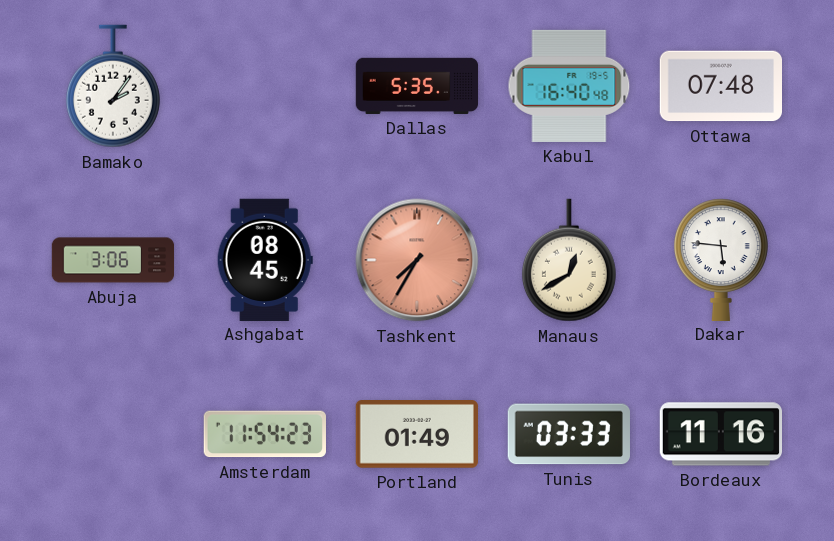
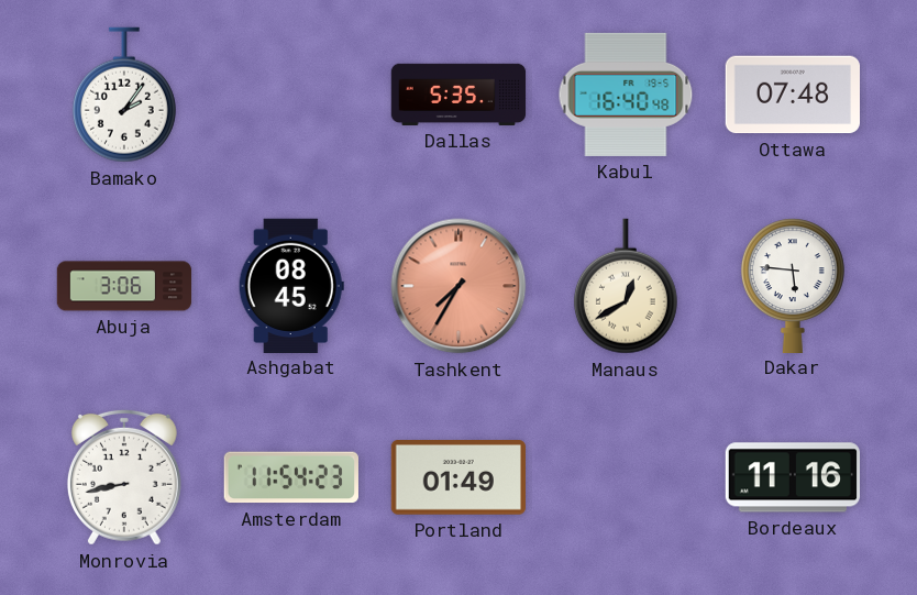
Monrovia: none -> 8:43 (124, 477)
Tunis: 03:33 -> none (569, 434)
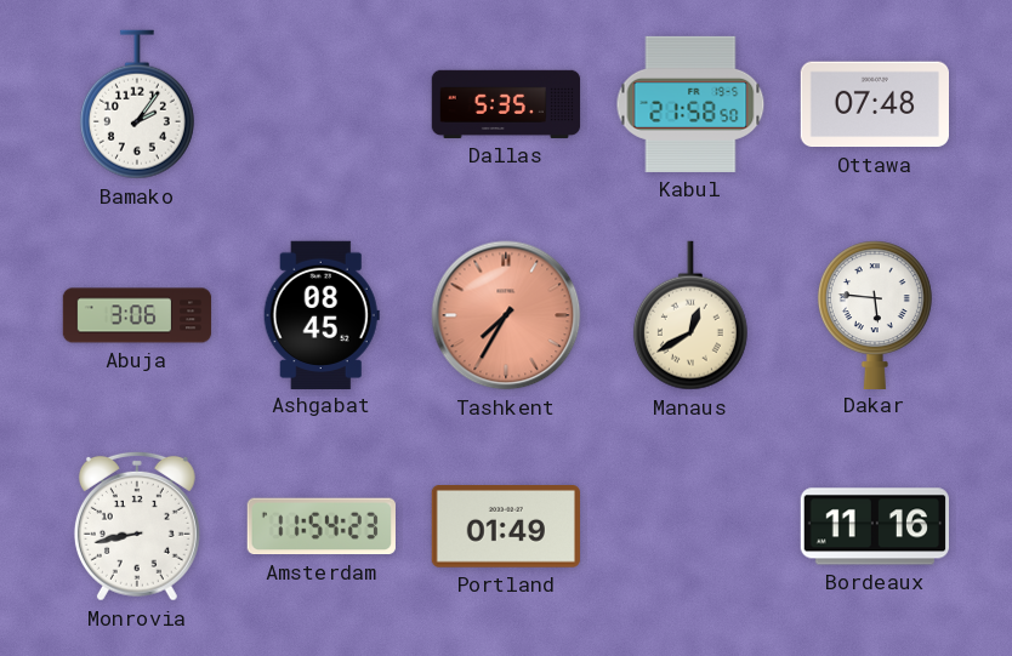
Kabul: 16:40 -> 21:58 (690, 104)
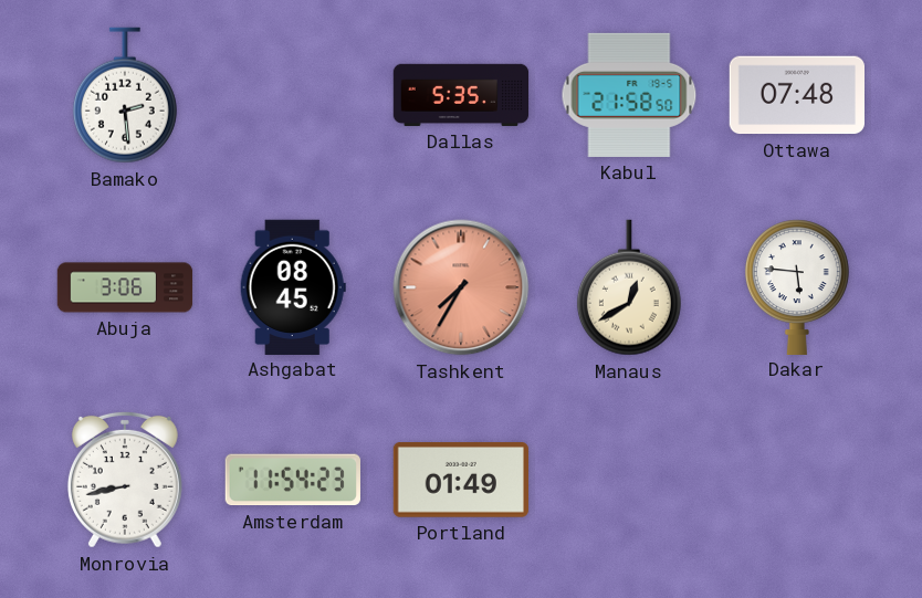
Bamako: 2:06 -> 2:29 (125, 95)
Bordeaux: 11:16 -> none (874, 526)
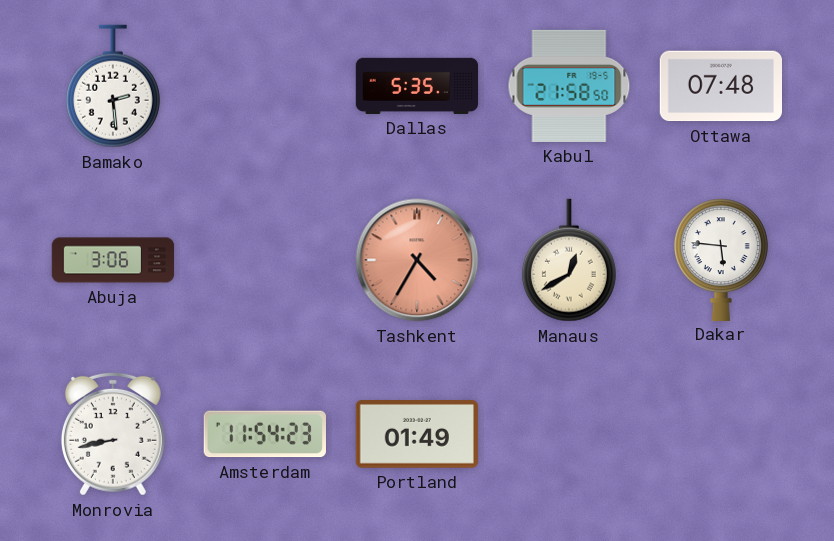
Ashgabat: 08:45 -> none (293, 286)
Tashkent: 7:35 -> 4:35 (417, 260)
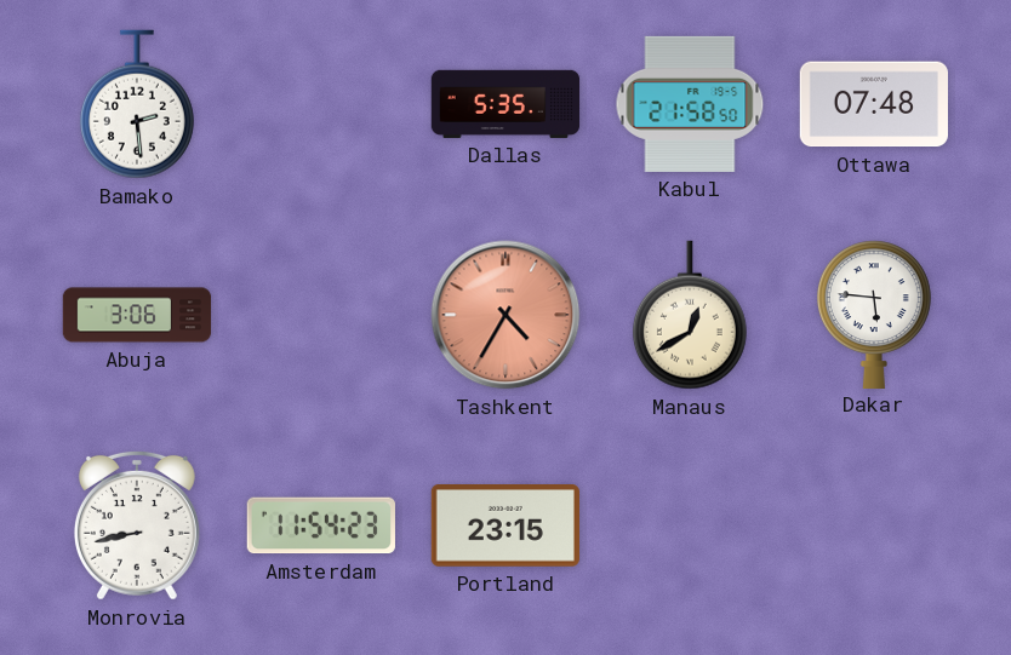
Portland: 01:49 -> 23:15 (505, 527)
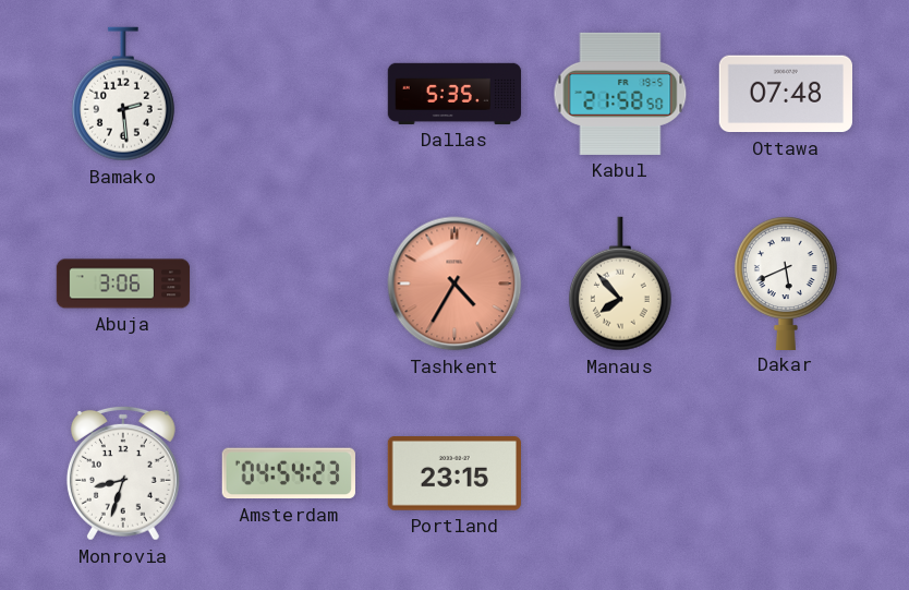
Manaus: 12:40 -> 7:53 (620, 284)
Dakar: 5:46 -> 5:41 (786, 282)
Monrovia: 8:43 -> 8:33 (123, 473)
Amsterdam: 11:54 -> 04:54 (289, 473)
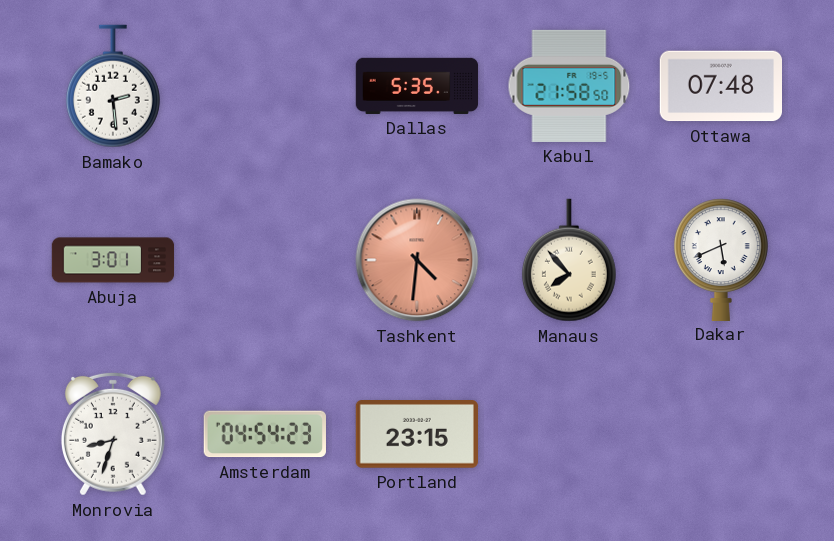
Abuja: 3:06 -> 3:01 (113, 260)
Tashkent: 4:35 -> 4:31 (417, 260)
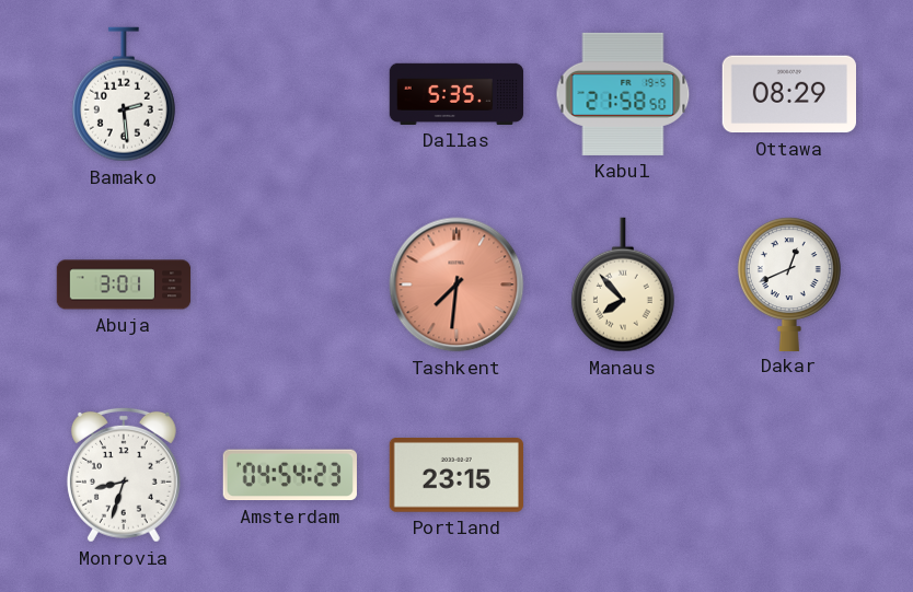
Ottawa: 07:48 -> 08:29 (788, 94)
Tashkent: 4:31 -> 7:31 (457, 285)
Dakar: 5:41 -> 12:41 (789, 283)
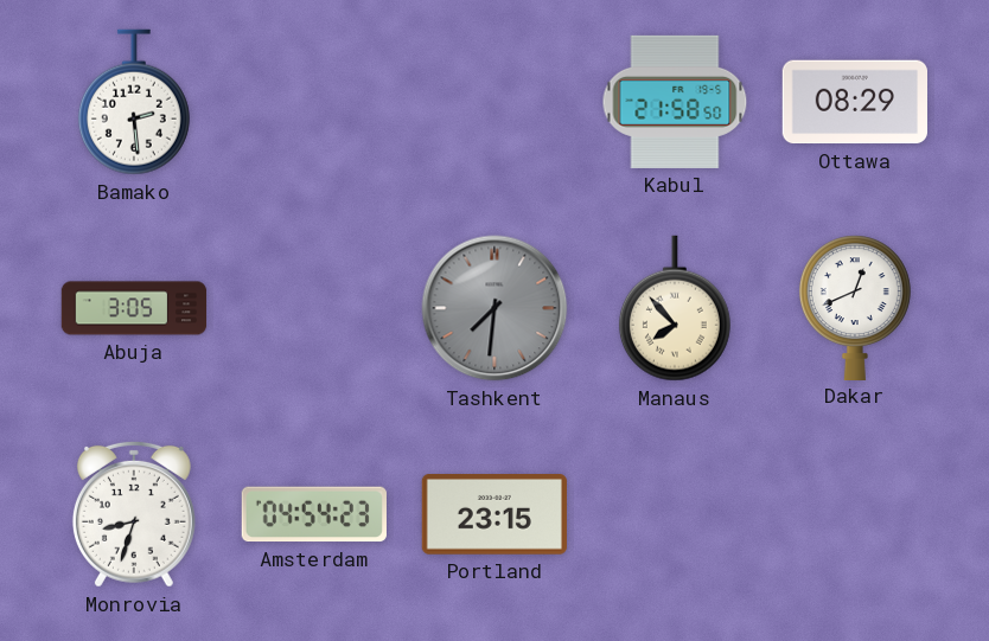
Dallas: 5:35 -> none (457, 94)
Abuja: 3:01 -> 3:05 (134, 308)
Tashkent dial: salmon -> grey (494, 308)
